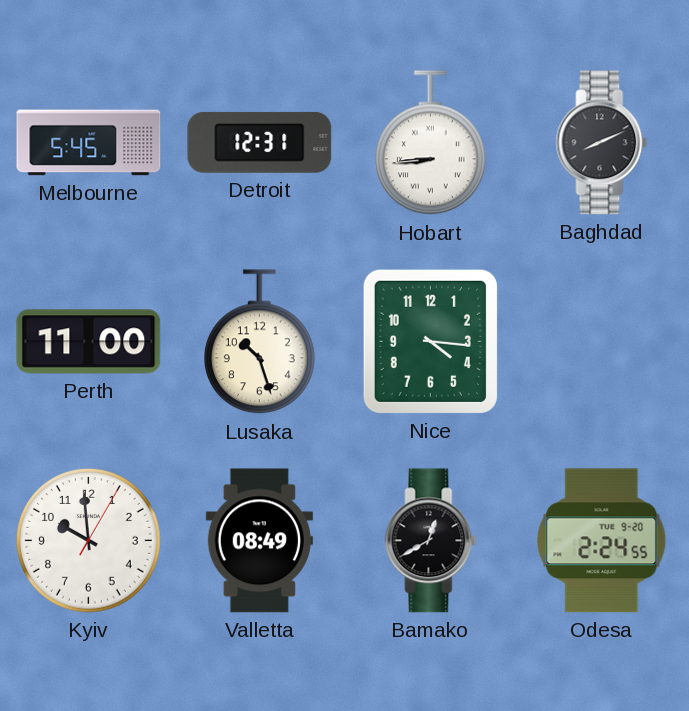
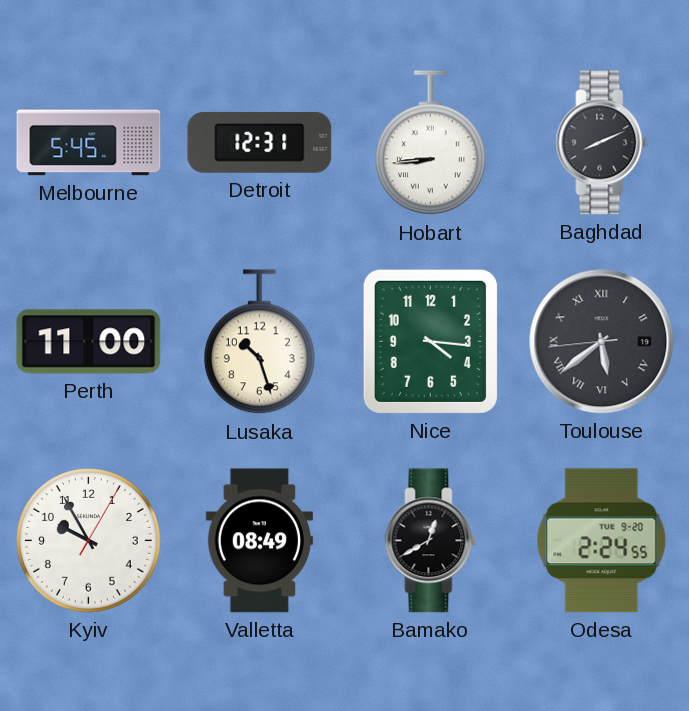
Toulouse: none -> 5:38 (602, 342)
Kyiv: 9:59 -> 9:55 (89, 541)
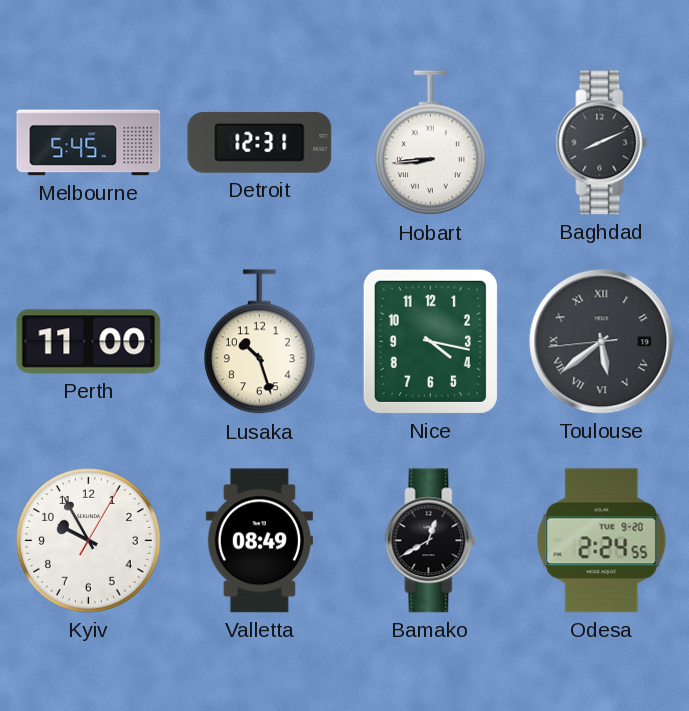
Nice: 4:16 -> 4:17 (430, 341)
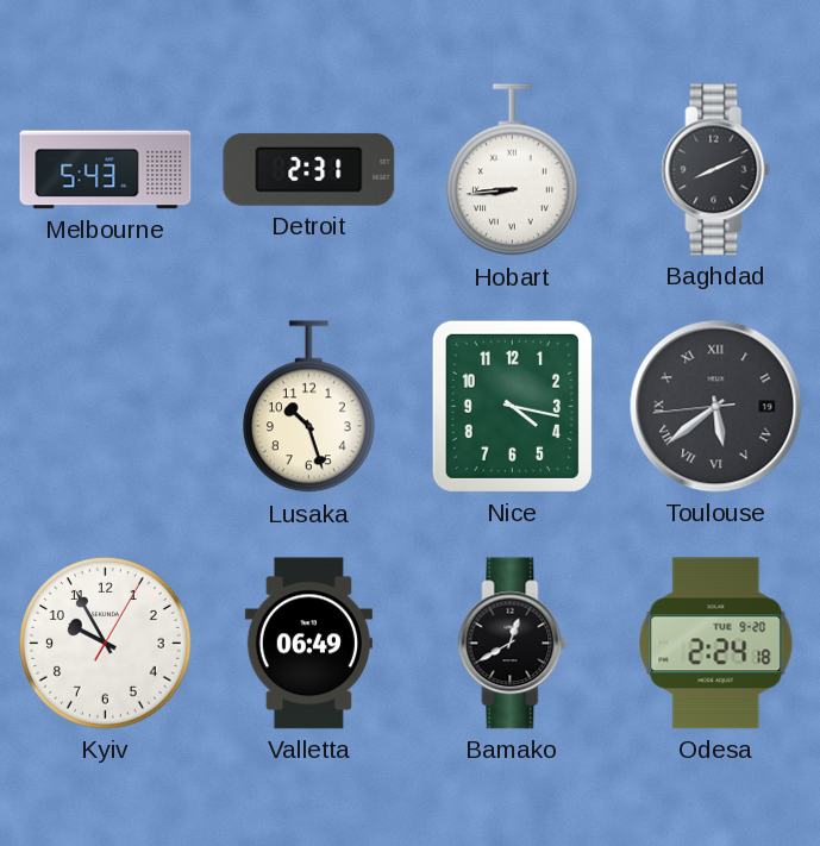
Melbourne: 5:45 -> 5:43 (106, 170)
Detroit: 12:31 -> 2:31 (309, 169)
Perth: 11:00 -> none (89, 342)
Valletta: 08:49 -> 06:49 (308, 644)
Odesa: 2:24:55 -> 2:24:18 (716, 644)
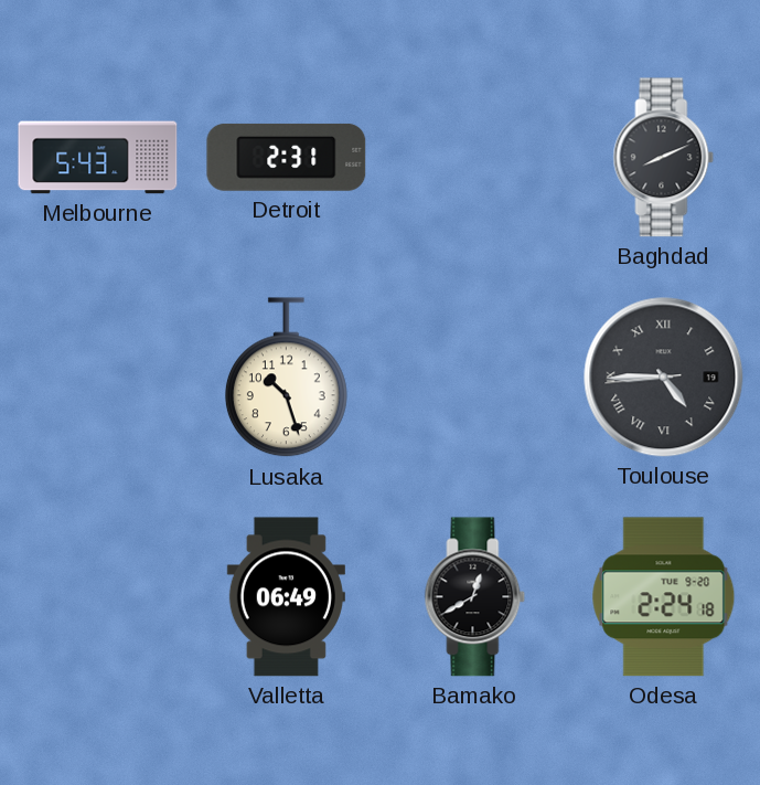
Hobart: 8:44 -> none (512, 170)
Nice: 4:17 -> none (512, 406)
Toulouse: 5:38 -> 4:44 (664, 378)
Kyiv: 9:55 -> none (106, 644)
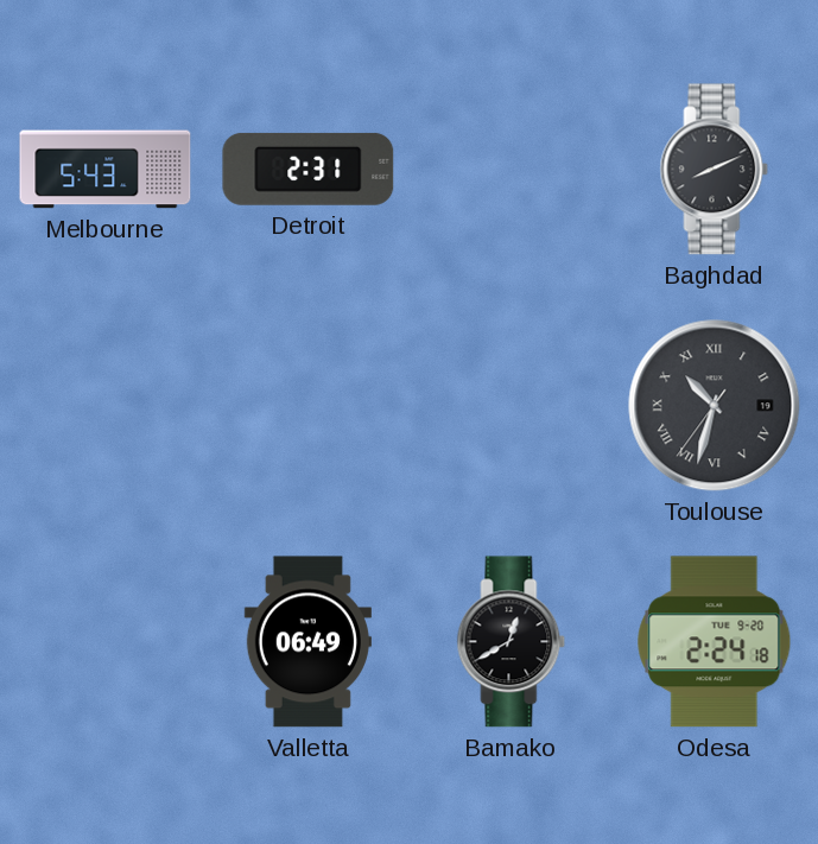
Lusaka: 10:27 -> none (286, 378)
Toulouse: 4:44 -> 10:32 (715, 406)
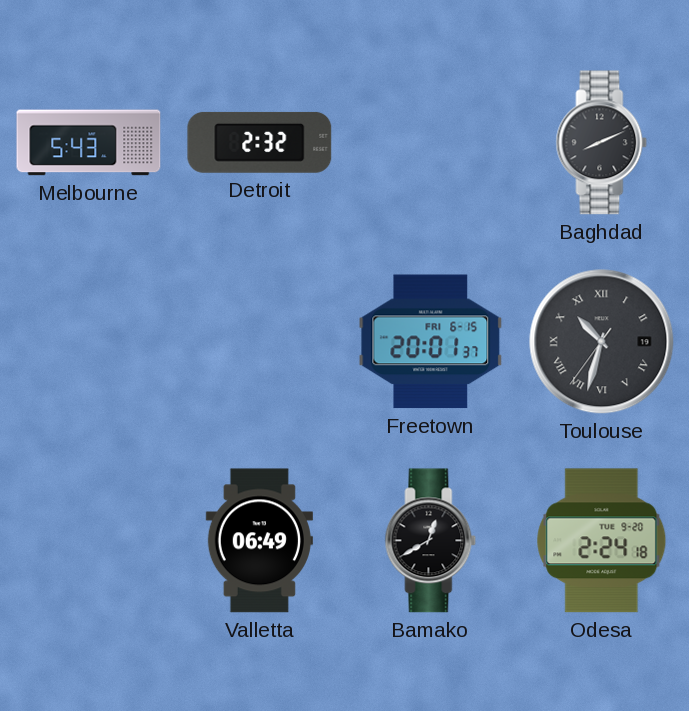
Detroit: 2:31 -> 2:32 (260, 142)
Freetown: none -> 20:01 (431, 342)
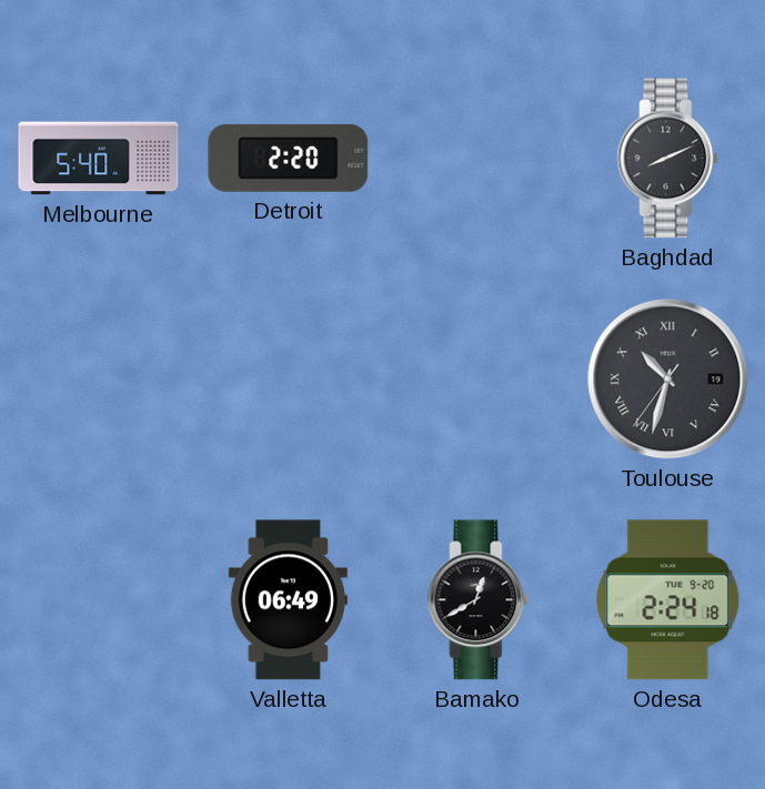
Melbourne: 5:43 -> 5:40 (99, 159)
Detroit: 2:32 -> 2:20 (289, 158)
Freetown: 20:01 -> none (431, 342)
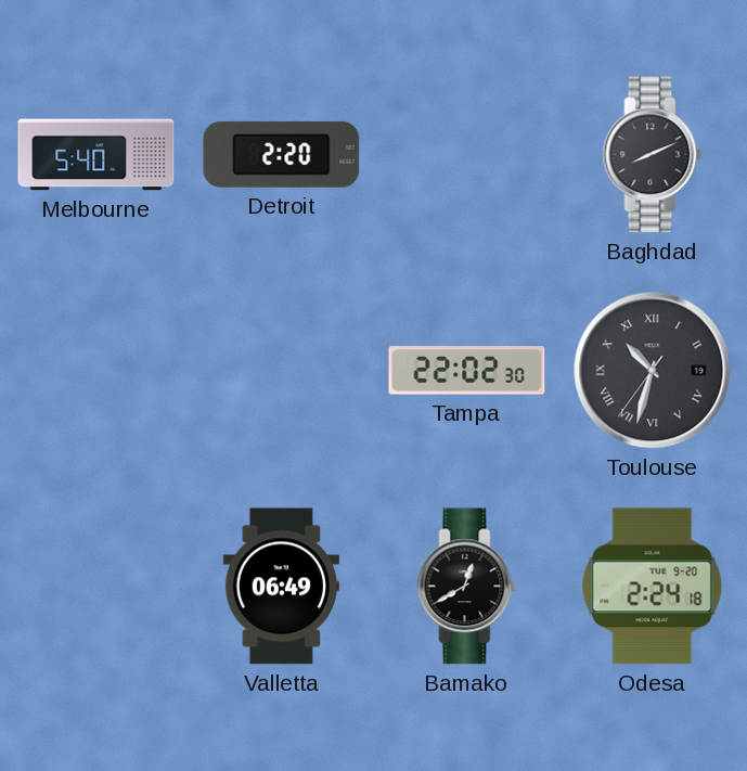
Tampa: none -> 22:02 (467, 371)
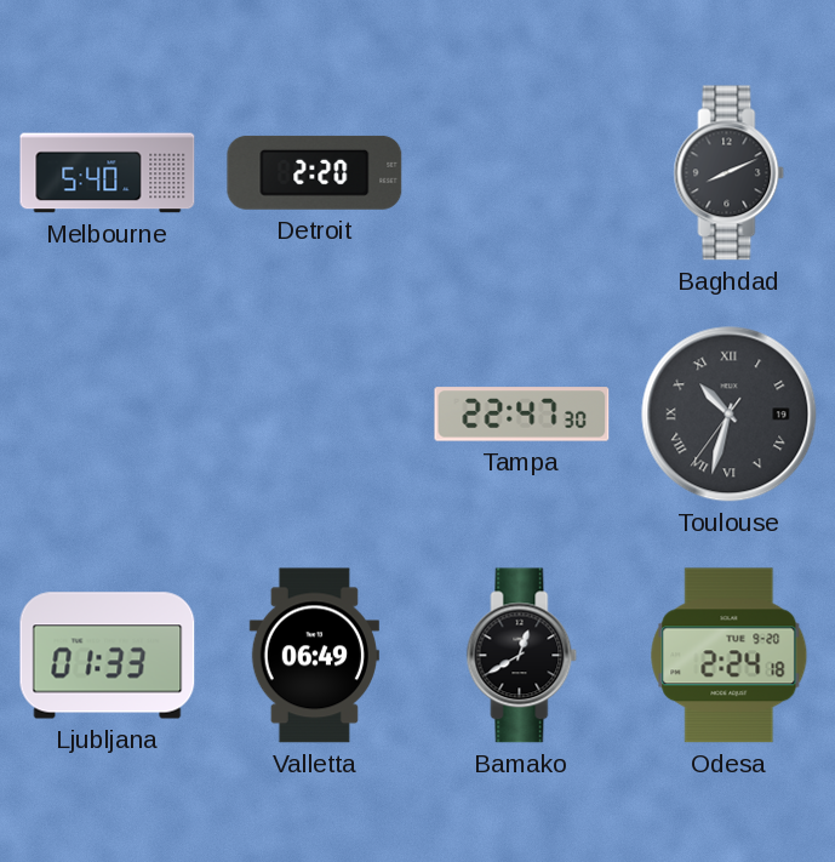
Tampa: 22:02 -> 22:47 (522, 415)
Ljubljana: none -> 01:33 (108, 656)
